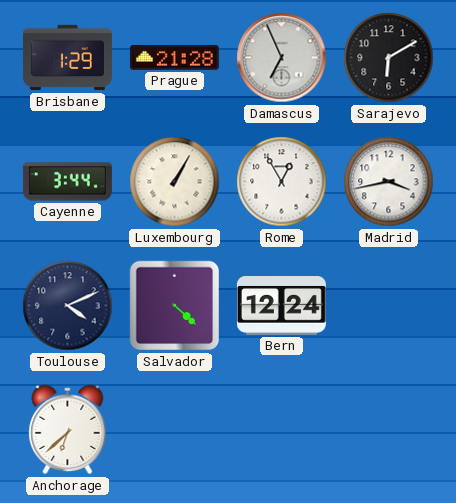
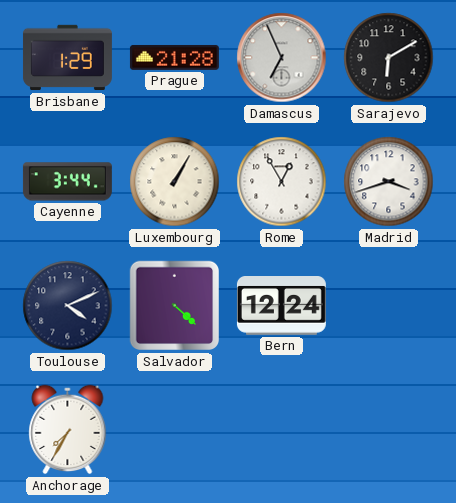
Madrid: 3:43 -> 3:42 (389, 182)
Anchorage: 6:38 -> 7:35 (68, 430)
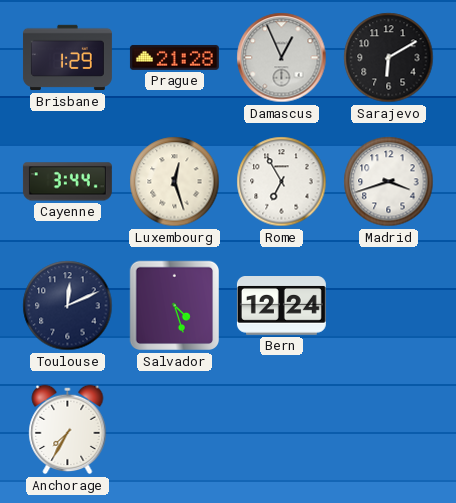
Damascus: 6:56 -> 12:56 (282, 58)
Luxembourg: 1:05 -> 12:27 (175, 182)
Rome: 12:55 -> 6:55 (282, 182)
Toulouse: 4:11 -> 12:11 (68, 306)
Salvador: 4:22 -> 4:27 (175, 306)
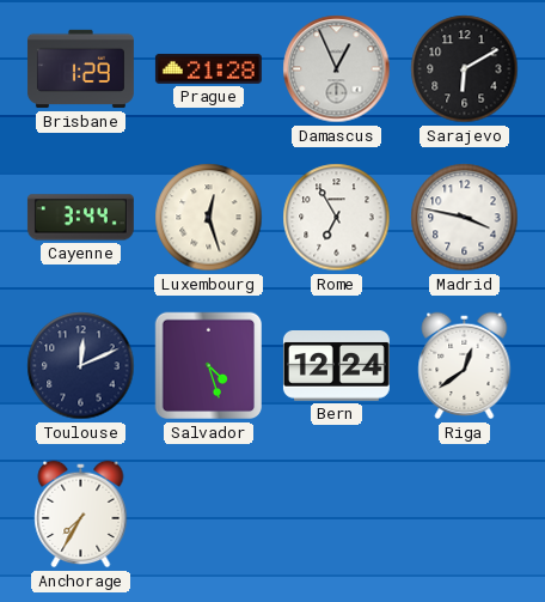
Madrid: 3:42 -> 3:47 (465, 218)
Riga: none -> 12:39 (465, 366)
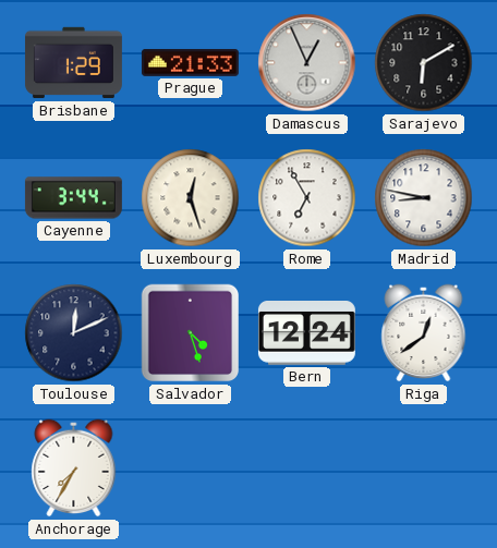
Prague: 21:28 -> 21:33 (190, 62)
Madrid: 3:47 -> 8:47 (424, 198)
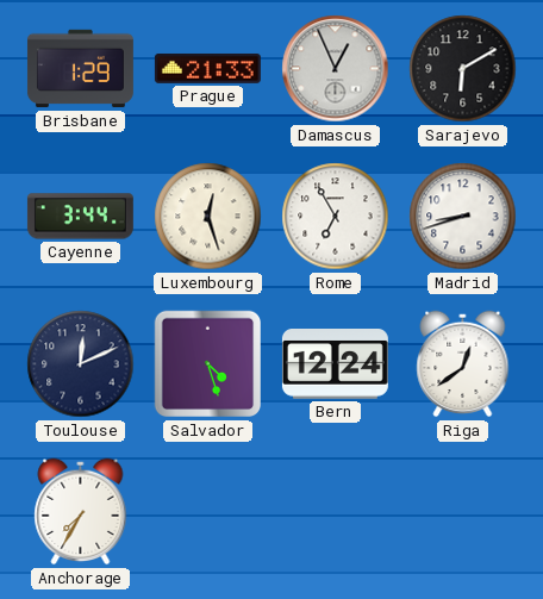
Madrid: 8:47 -> 8:42 (463, 217)
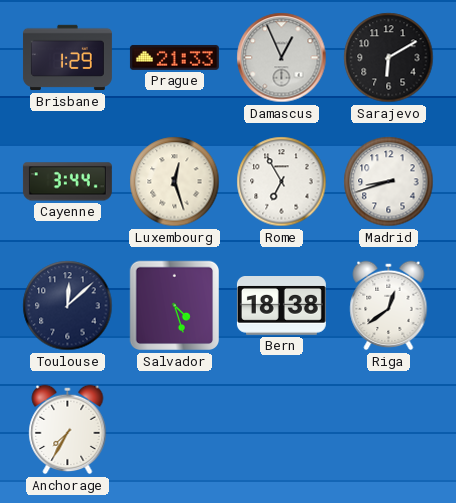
Toulouse: 12:11 -> 12:08 (68, 306)
Bern: 12:24 -> 18:38 (281, 306)
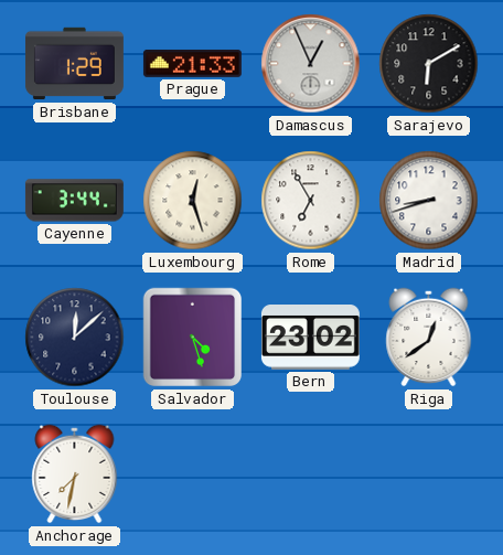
Bern: 18:38 -> 23:02 (310, 338)
Anchorage: 7:35 -> 7:32 (75, 474)
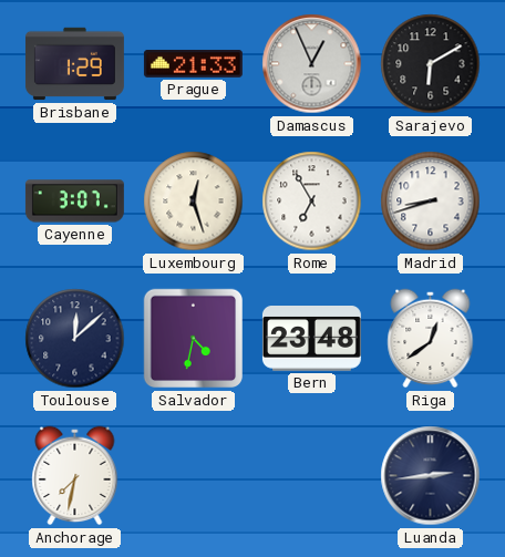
Cayenne: 3:44 -> 3:07 (74, 202)
Salvador: 4:27 -> 4:32 (194, 339)
Bern: 23:02 -> 23:48 (311, 339)
Luanda: none -> 2:44 (431, 476)
